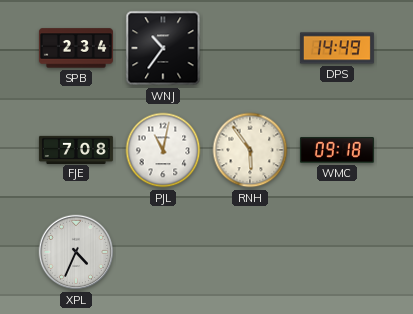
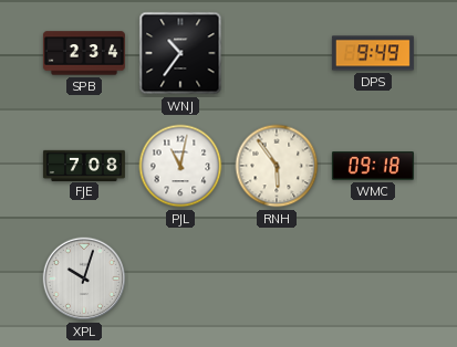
DPS: 14:49 -> 9:49 (373, 53)
XPL: 4:34 -> 10:03 (84, 278)
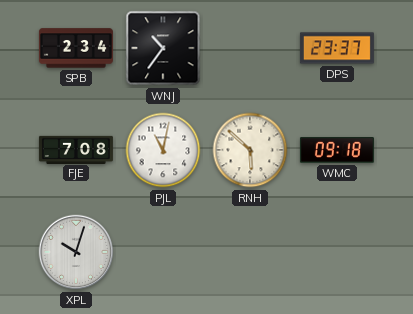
DPS: 9:49 -> 23:37 (337, 48)
RNH: 5:54 -> 5:52 (250, 150)
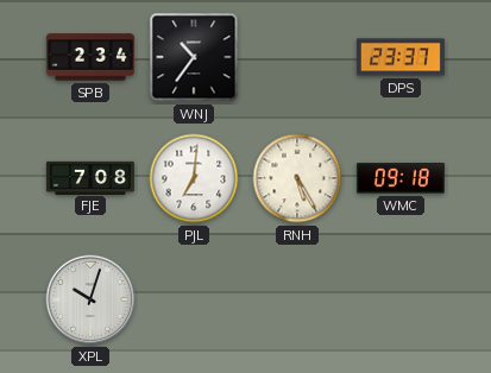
PJL: 11:02 -> 7:01 (194, 178)
RNH: 5:52 -> 5:25 (297, 178)
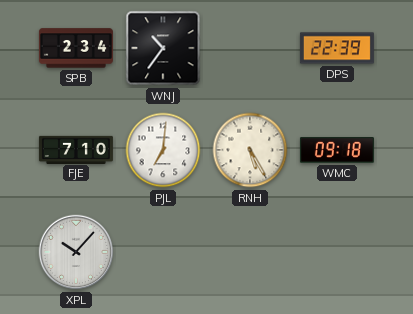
DPS: 23:37 -> 22:39 (337, 48)
FJE: 7:08 -> 7:10 (76, 149)
XPL: 10:03 -> 10:07 (76, 252)
